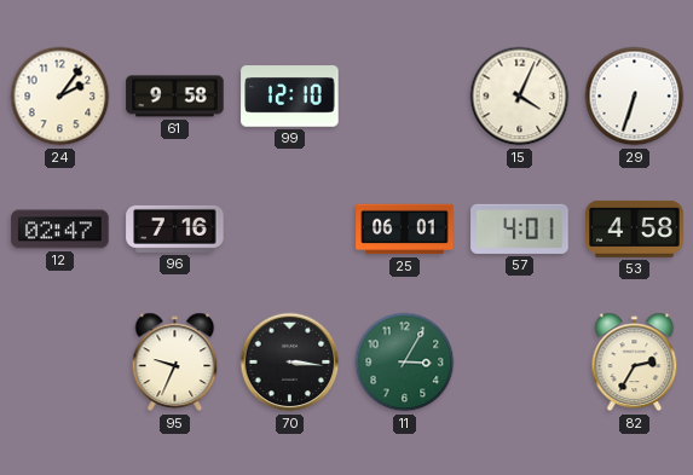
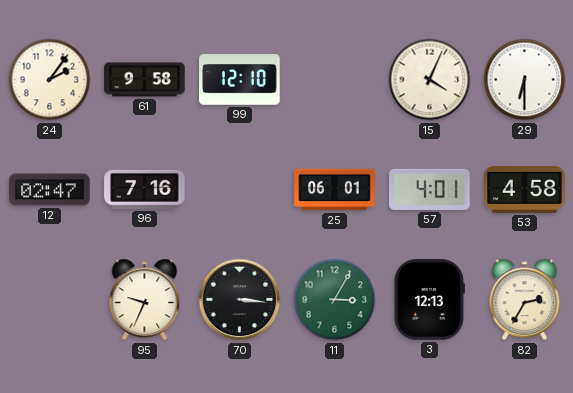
29: 6:33 -> 6:30 (525, 80)
3: none -> 12:13 (429, 300)
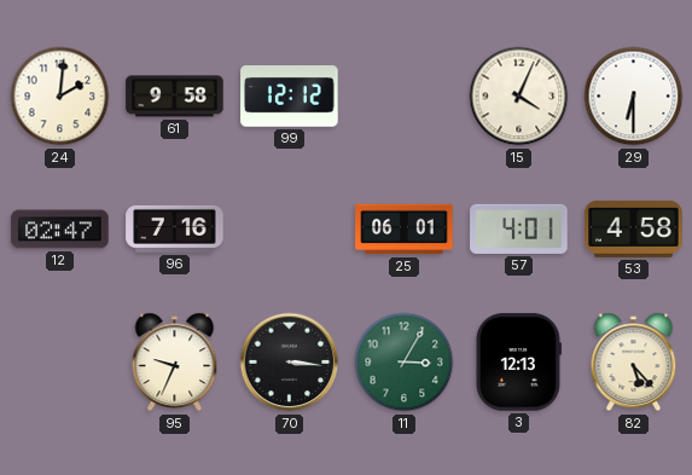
24: 2:06 -> 2:01 (60, 97)
99: 12:10 -> 12:12 (290, 97)
82: 2:35 -> 5:23 (634, 363)
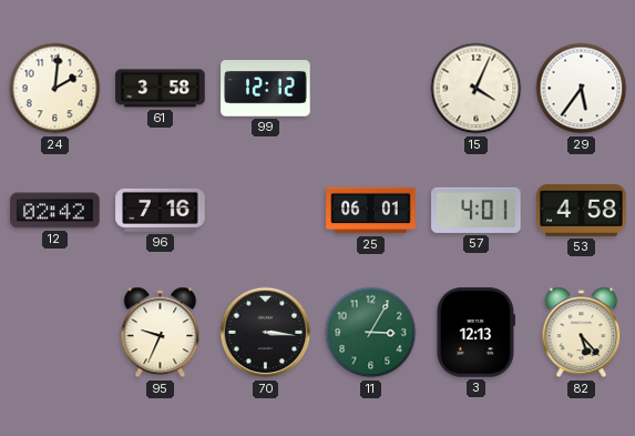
61: 9:58 -> 3:58 (161, 89)
29: 6:30 -> 5:36 (582, 89)
12: 02:47 -> 02:42 (55, 211)
